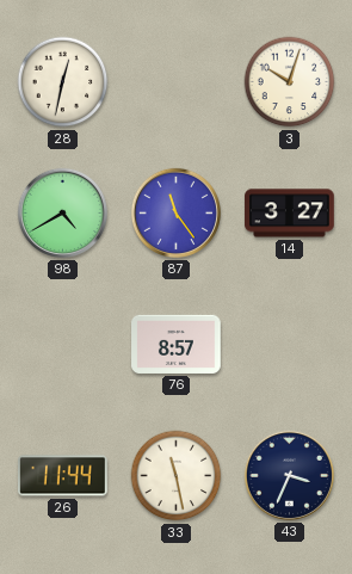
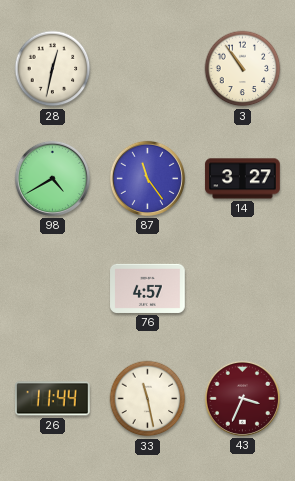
3: 10:03 -> 10:54 (243, 69)
76: 8:57 -> 4:57 (148, 288)
43 dial: navy -> burgundy (242, 398)
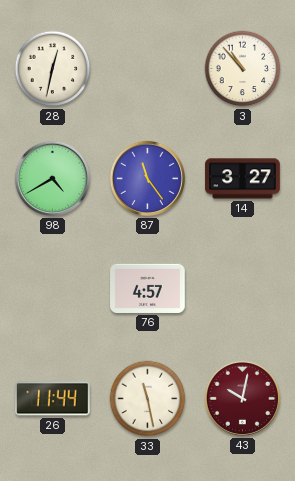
3: 10:54 -> 10:53 (243, 69)
43: 3:34 -> 10:02 (242, 398)
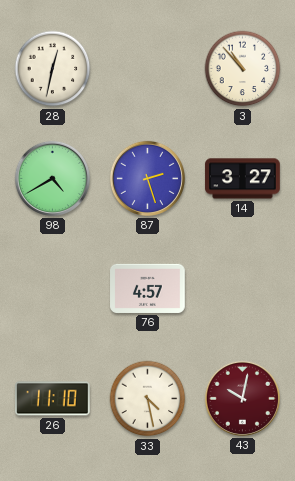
87: 11:24 -> 2:27 (147, 178)
26: 11:44 -> 11:10 (53, 399)
33: 11:28 -> 4:28 (148, 399)
